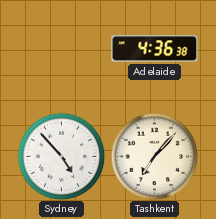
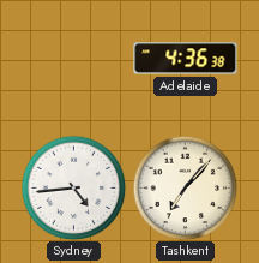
Sydney: 4:53 -> 4:44 (73, 187)
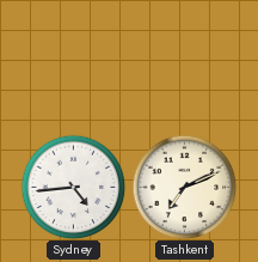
Adelaide: 4:36 -> none (186, 59)
Tashkent: 7:07 -> 7:11 (184, 187)
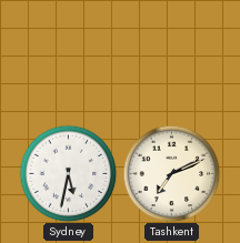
Sydney: 4:44 -> 5:32 (68, 173)
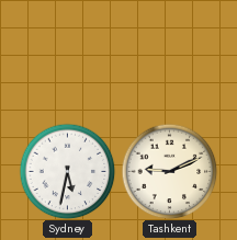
Tashkent: 7:11 -> 9:11 (169, 171)
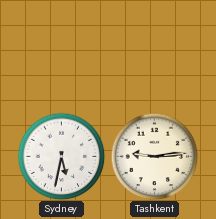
Tashkent: 9:11 -> 9:14 (154, 156)
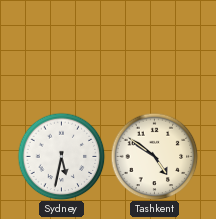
Tashkent: 9:14 -> 4:51 (154, 156)
